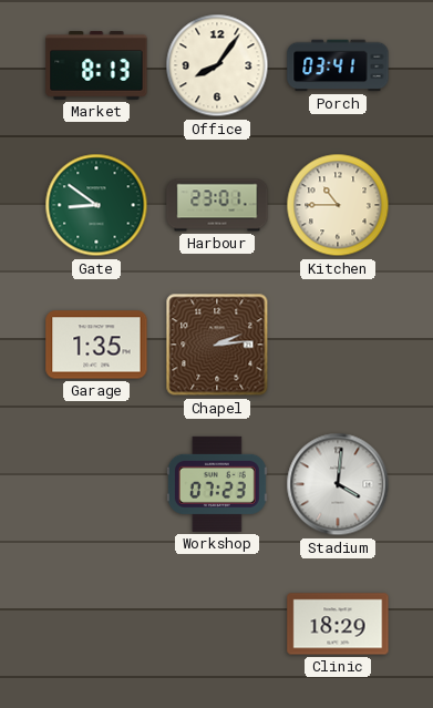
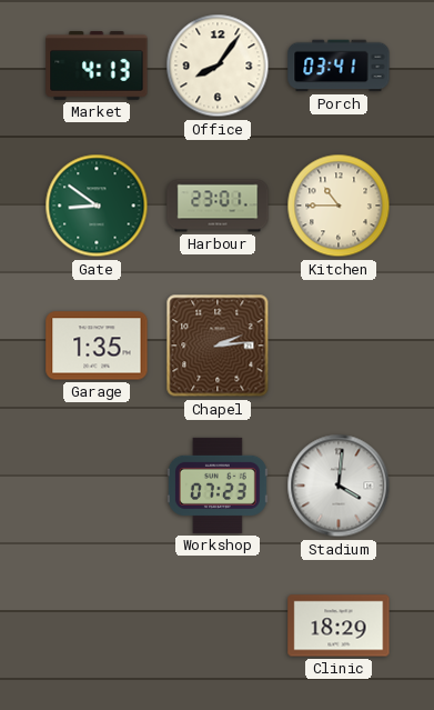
Market: 8:13 -> 4:13 (97, 67)
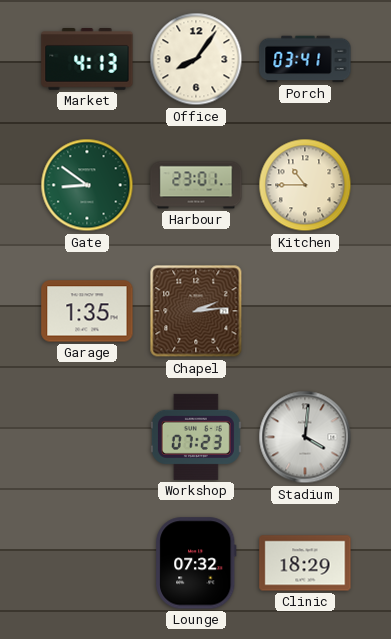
Lounge: none -> 07:32 (196, 563)
